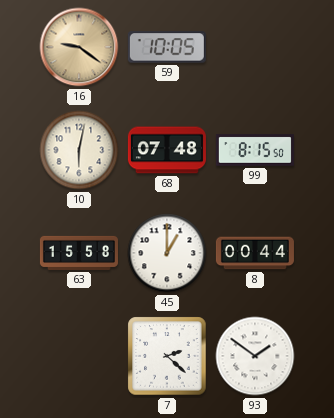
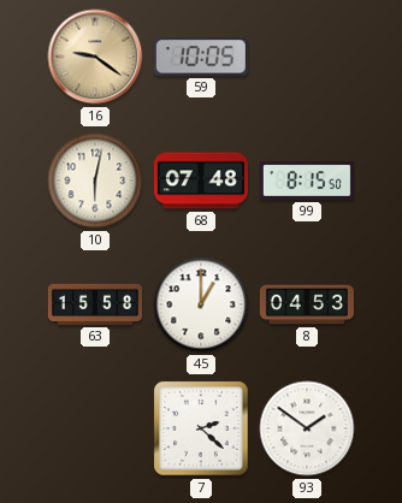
8: 00:44 -> 04:53 (307, 304)
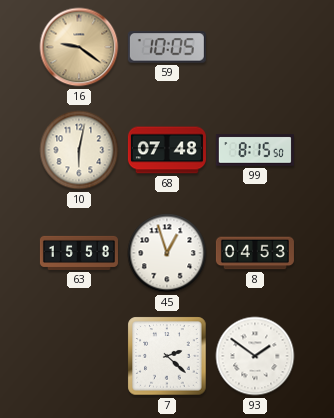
45: 1:00 -> 12:57 (167, 253)
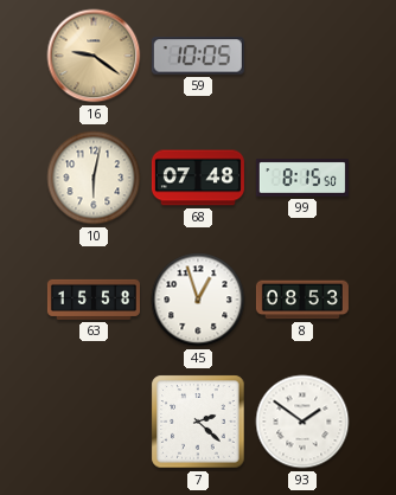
8: 04:53 -> 08:53 (302, 300)
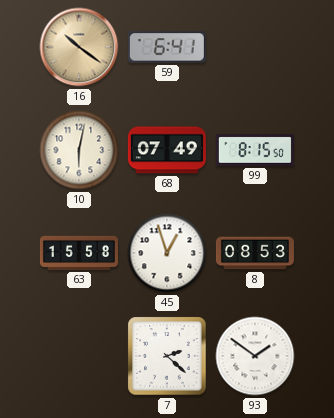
16: 9:21 -> 10:21 (79, 47)
59: 10:05 -> 6:41 (167, 47)
68: 07:48 -> 07:49 (167, 150)
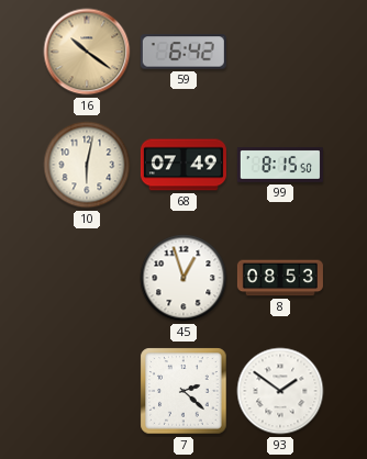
59: 6:41 -> 6:42 (183, 52)
63: 15:58 -> none (79, 253)
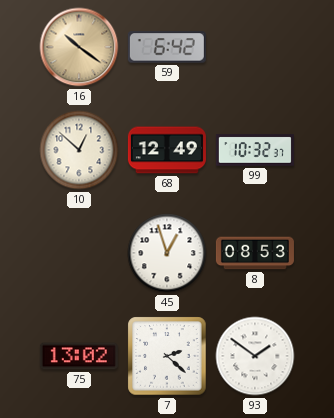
10: 6:02 -> 12:52 (79, 150)
68: 07:49 -> 12:49 (167, 150)
99: 8:15 -> 10:32 (255, 150)
75: none -> 13:02 (79, 356)
